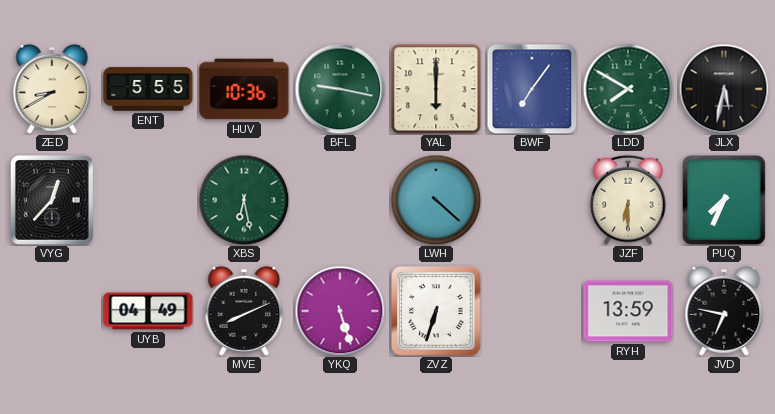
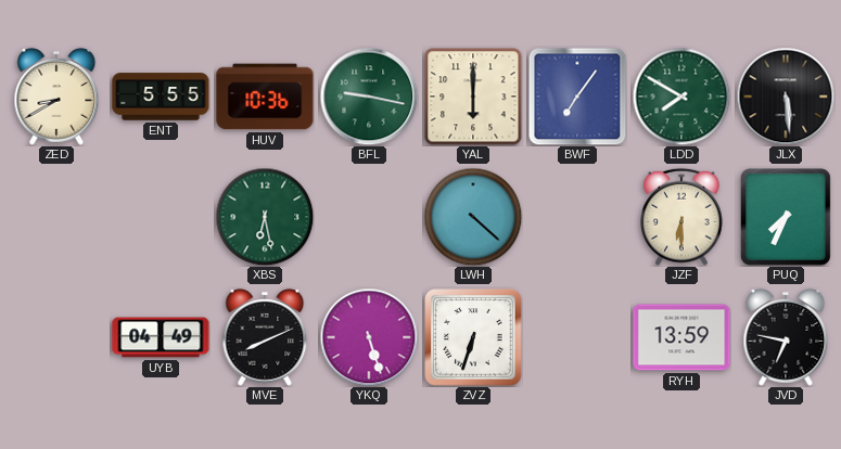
JLX: 5:32 -> 5:29 (786, 97)
VYG: 12:37 -> none (52, 200)
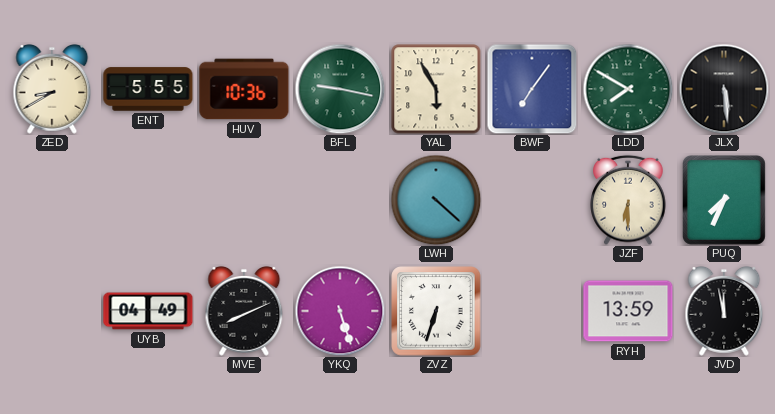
YAL: 6:00 -> 5:55 (436, 89)
XBS: 6:28 -> none (265, 217)
JVD: 6:47 -> 11:58 (724, 311)
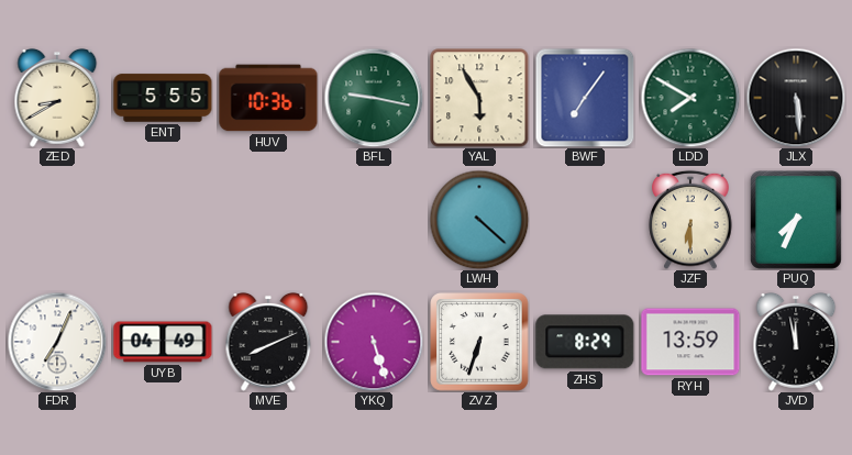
FDR: none -> 7:04 (57, 342)
ZHS: none -> 8:29 (585, 342)
